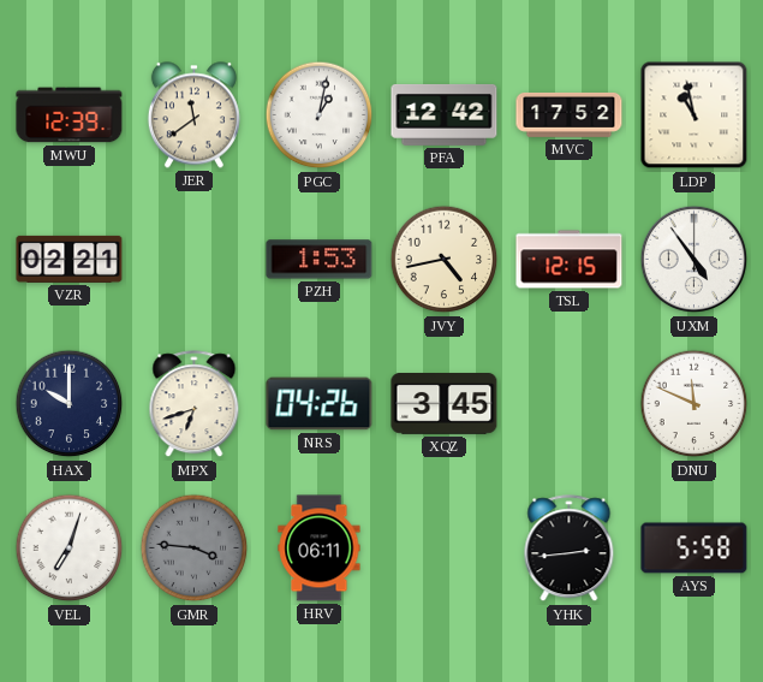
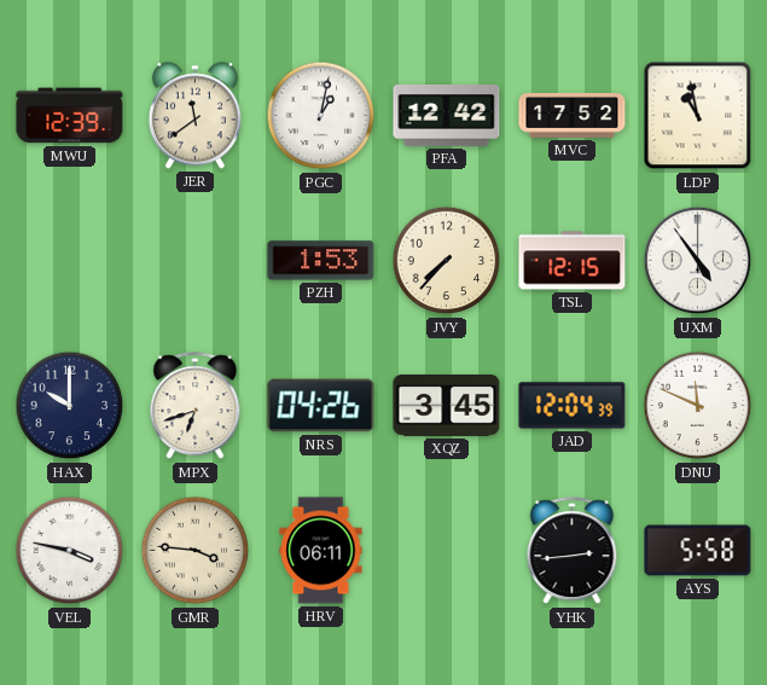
VZR: 02:21 -> none (70, 259)
JVY: 4:43 -> 7:37 (447, 261)
JAD: none -> 12:04 (573, 406)
VEL: 7:03 -> 3:47 (70, 551)
GMR dial: grey -> cream (196, 551)
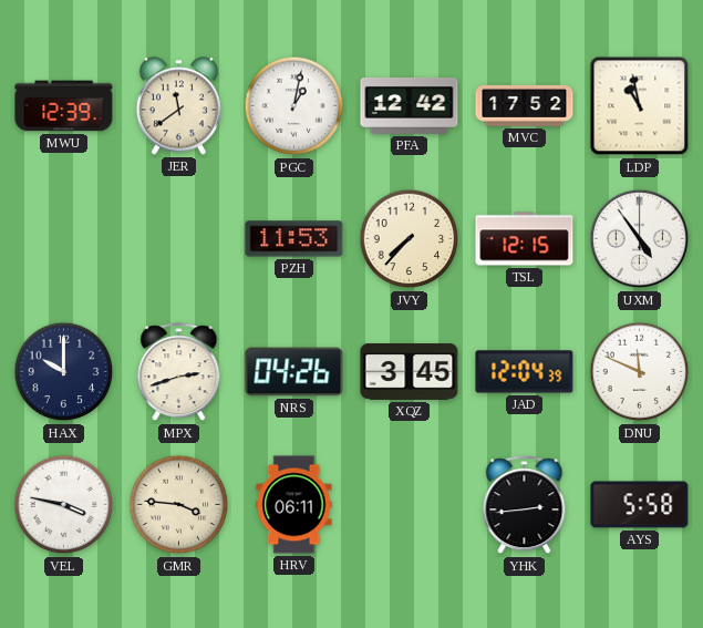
PZH: 1:53 -> 11:53 (294, 239)
MPX: 6:42 -> 2:42 (179, 372)
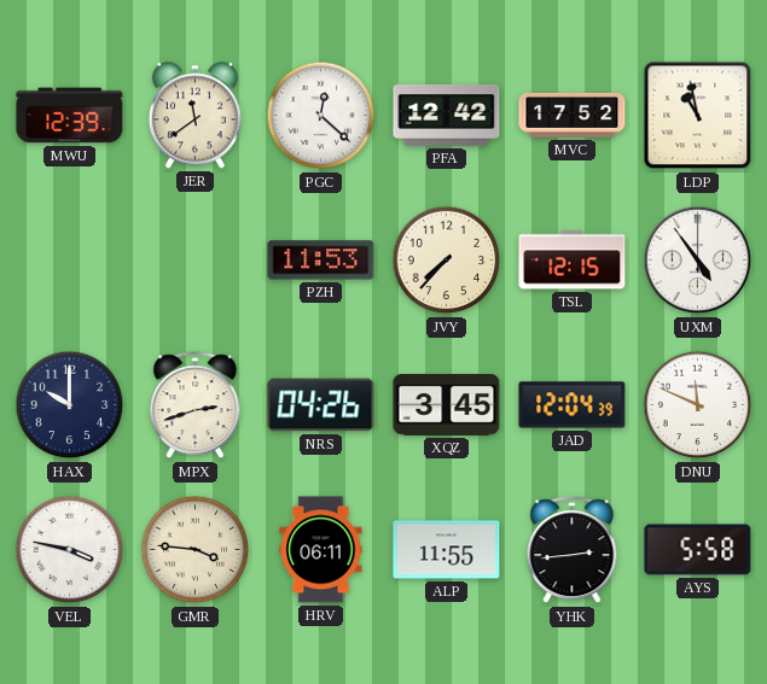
PGC: 1:02 -> 12:22 (321, 116)
ALP: none -> 11:55 (447, 550)
